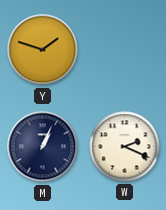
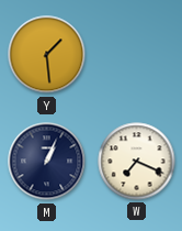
Y: 1:48 -> 1:29 (47, 55)
W: 2:19 -> 7:19 (137, 162)
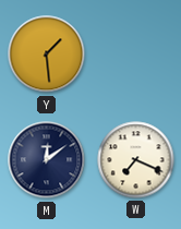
M: 1:04 -> 12:09 (47, 160)
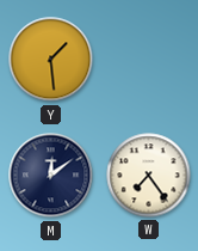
W: 7:19 -> 7:24 (149, 176)
